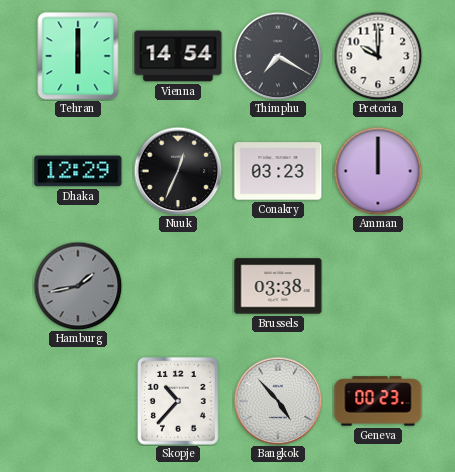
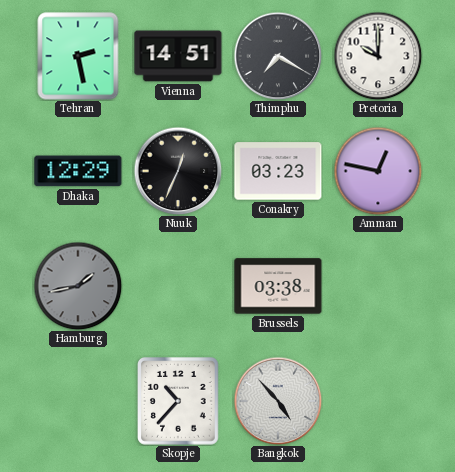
Tehran: 6:00 -> 2:28 (78, 56)
Vienna: 14:54 -> 14:51 (178, 56)
Amman: 12:00 -> 12:47 (378, 171)
Geneva: 00:23 -> none (378, 401)
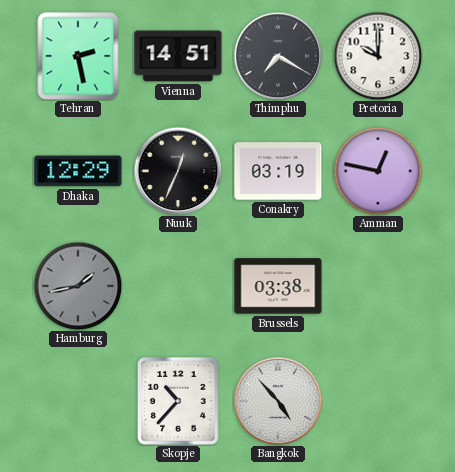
Conakry: 03:23 -> 03:19 (278, 171)
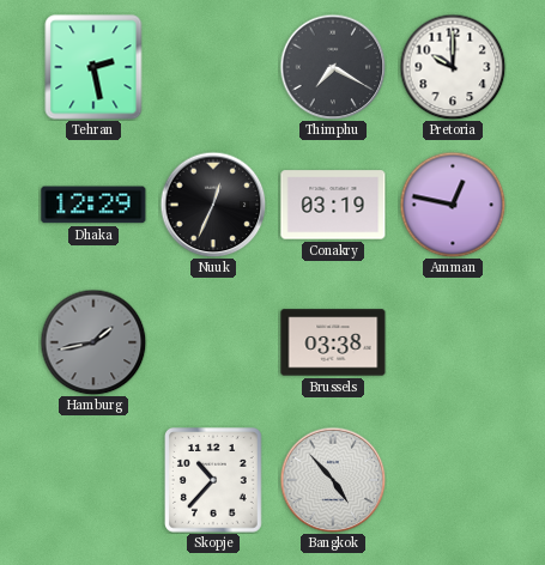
Vienna: 14:51 -> none (178, 56)
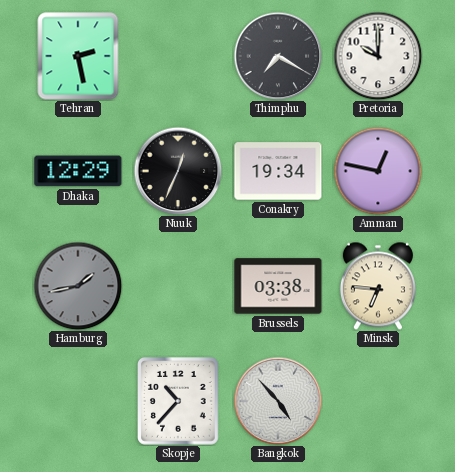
Conakry: 03:19 -> 19:34 (278, 171)
Minsk: none -> 6:46 (378, 286)
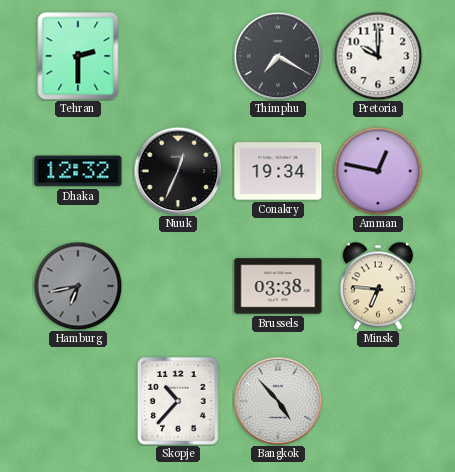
Tehran: 2:28 -> 2:30 (78, 56)
Dhaka: 12:29 -> 12:32 (78, 171)
Hamburg: 1:43 -> 6:43 (78, 286)
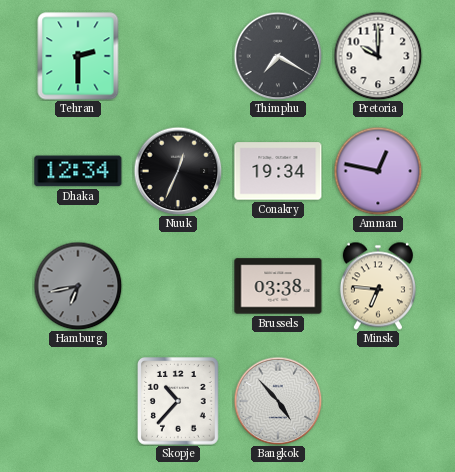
Dhaka: 12:32 -> 12:34 (78, 171)
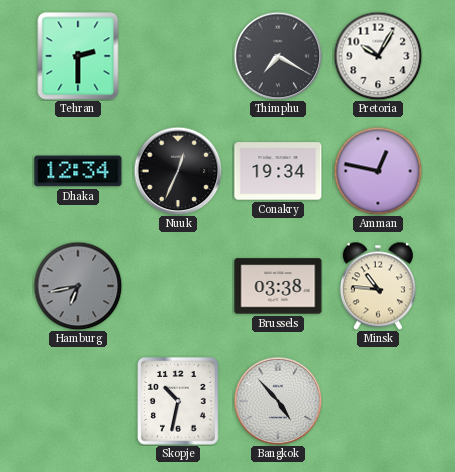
Pretoria: 10:00 -> 10:05 (378, 56)
Minsk: 6:46 -> 10:46 (378, 286)
Skopje: 10:37 -> 10:32 (179, 402)
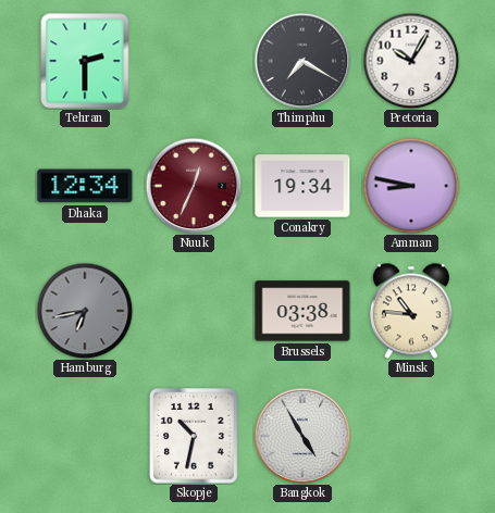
Nuuk dial: black -> burgundy (194, 186)
Amman: 12:47 -> 8:47 (411, 186)
Bangkok: 4:53 -> 4:55 (302, 436)
